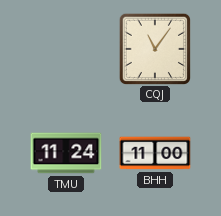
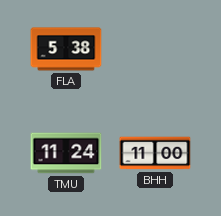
FLA: none -> 5:38 (66, 49)
CQJ: 11:06 -> none (154, 48)
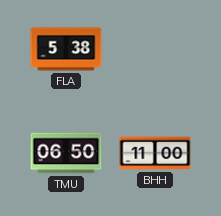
TMU: 11:24 -> 06:50 (66, 153)
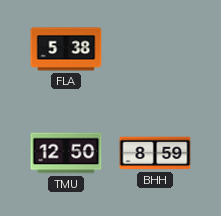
TMU: 06:50 -> 12:50 (66, 153)
BHH: 11:00 -> 8:59 (155, 153)
